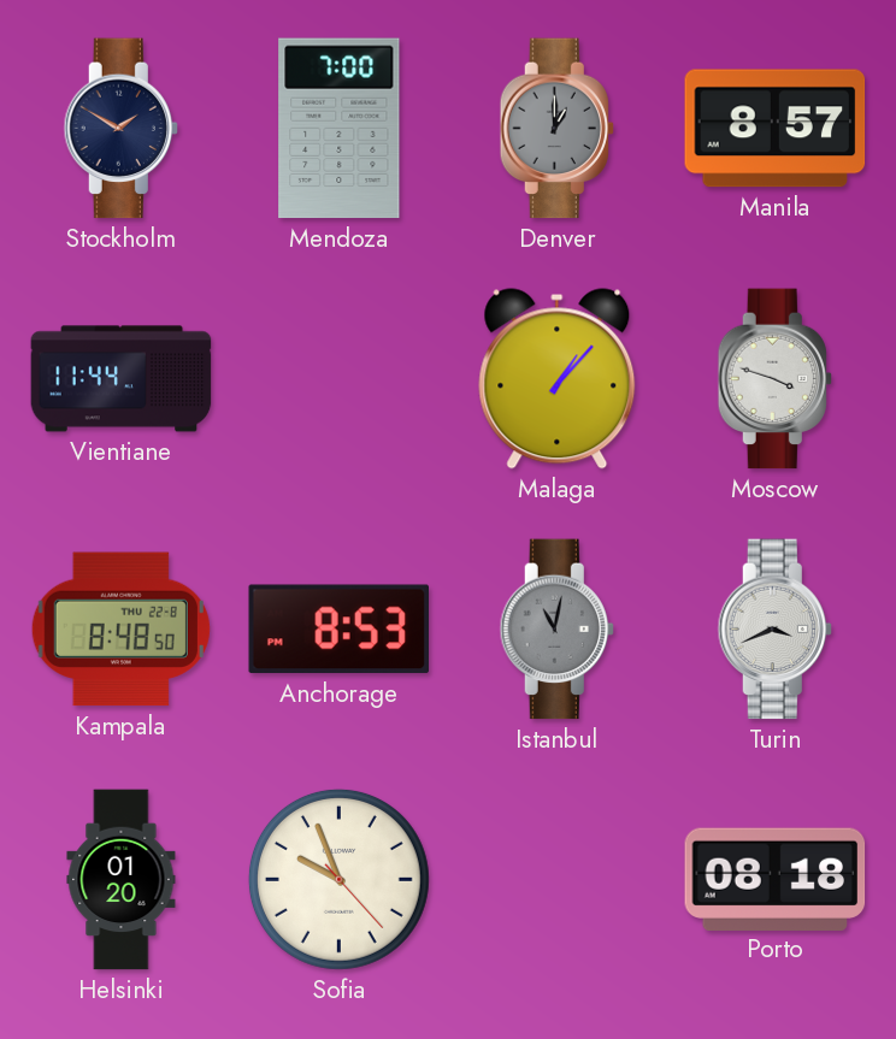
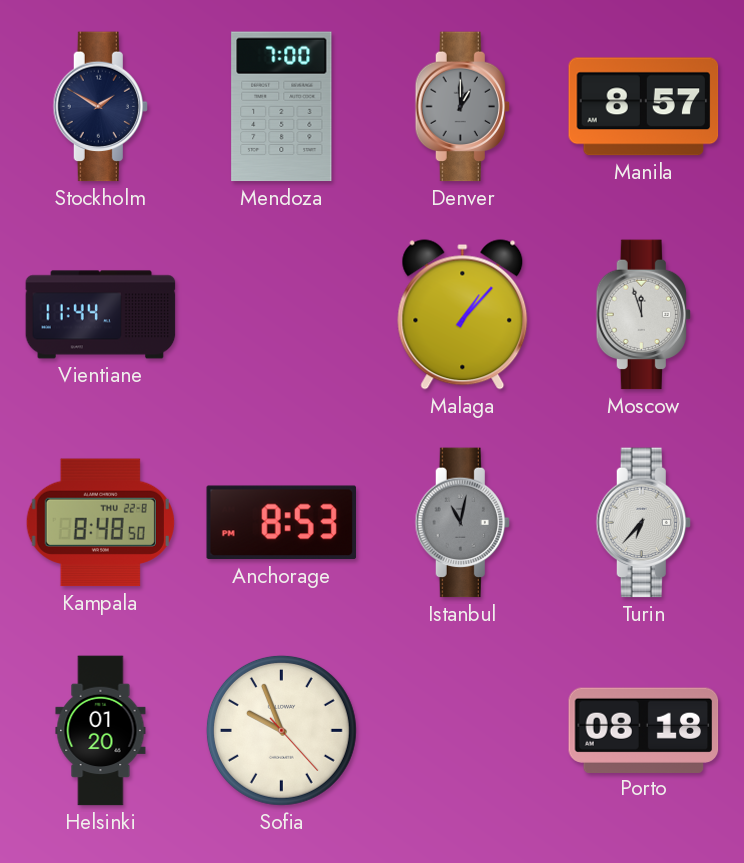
Moscow: 3:48 -> 11:57 (643, 315)
Turin: 3:41 -> 6:37 (643, 523)
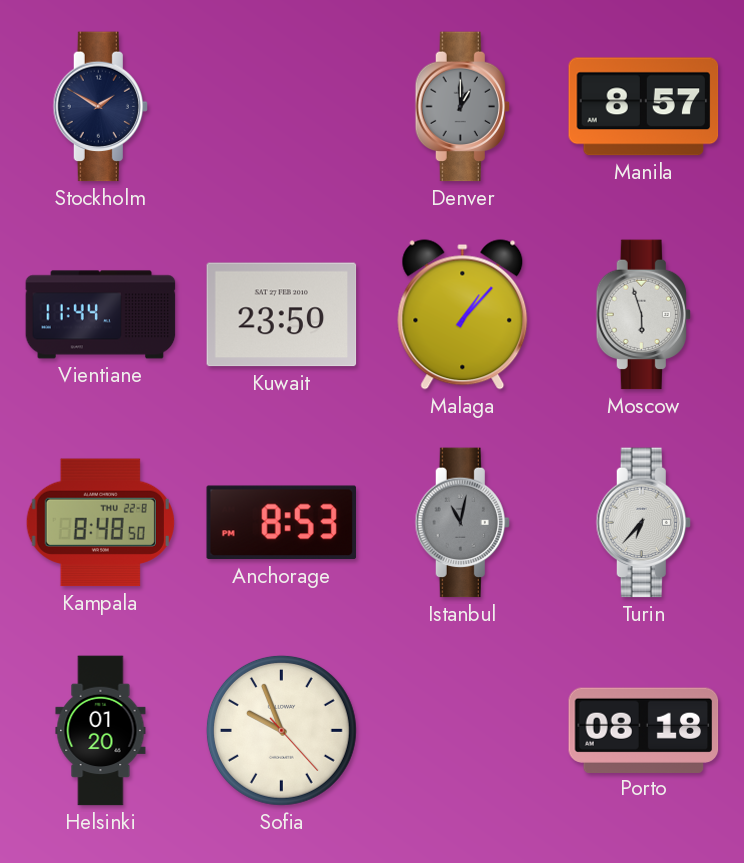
Mendoza: 7:00 -> none (282, 107)
Kuwait: none -> 23:50 (282, 315)
Moscow: 11:57 -> 5:57 (643, 315)
